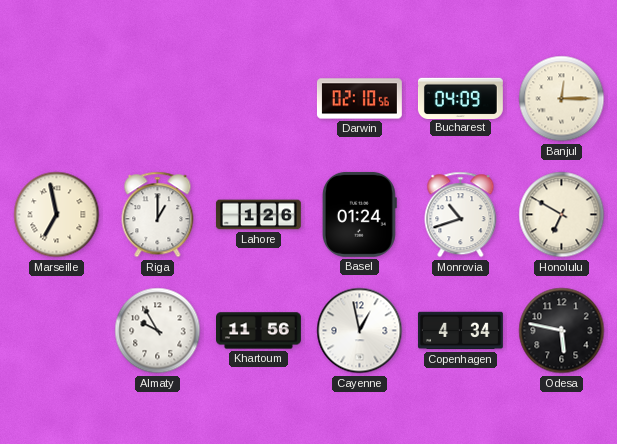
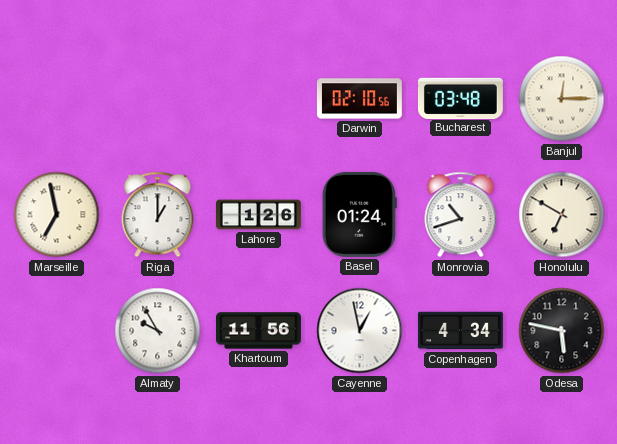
Bucharest: 04:09 -> 03:48 (460, 98)
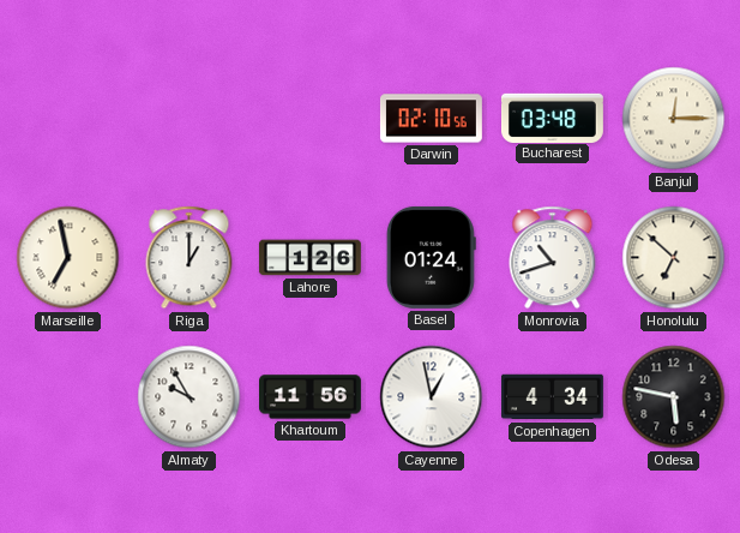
Honolulu: 6:50 -> 6:52 (674, 258)
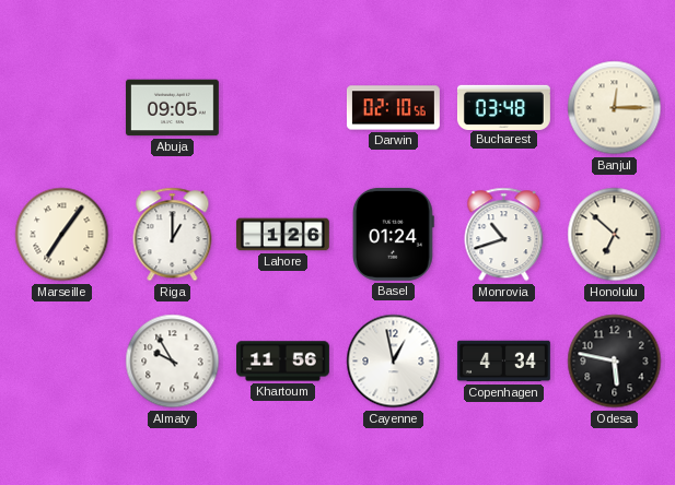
Abuja: none -> 09:05 (172, 108)
Marseille: 6:58 -> 7:06 (62, 235)
